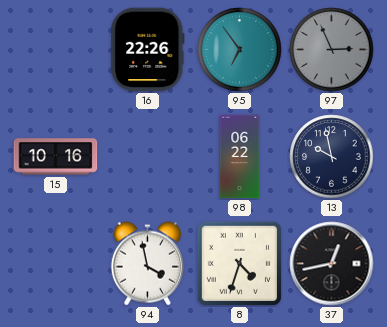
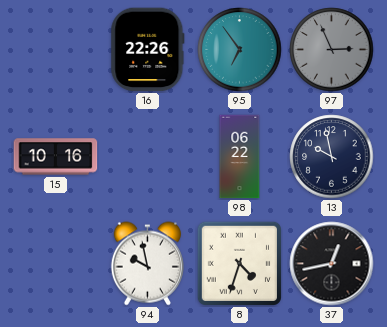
94: 3:58 -> 9:58 (147, 264)
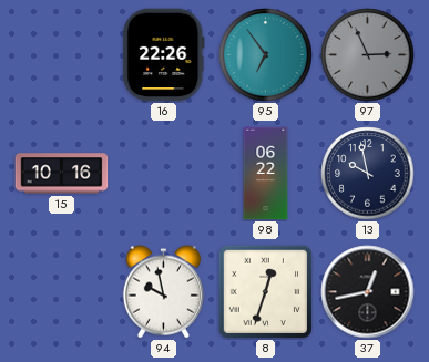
8: 4:33 -> 12:33 (265, 291)
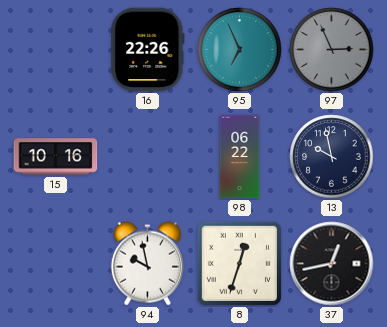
95: 6:54 -> 6:56 (240, 50)
